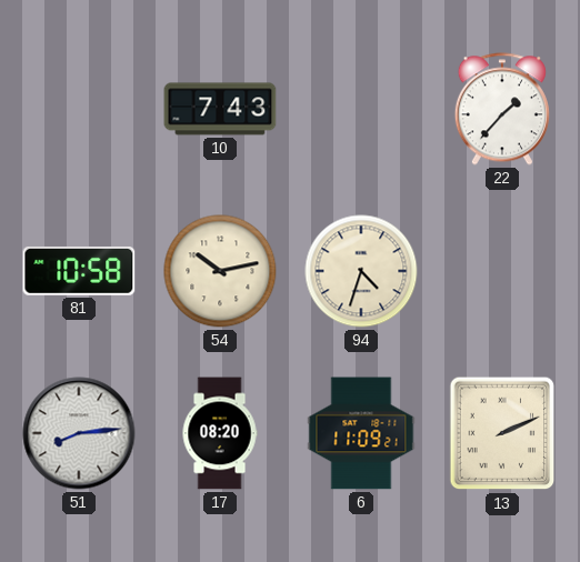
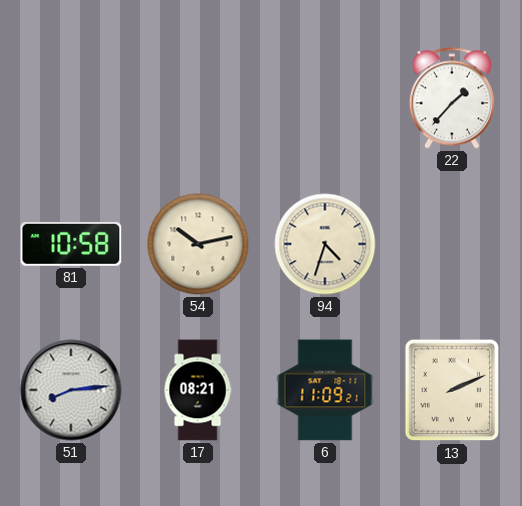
10: 7:43 -> none (220, 109)
17: 08:20 -> 08:21 (198, 390)
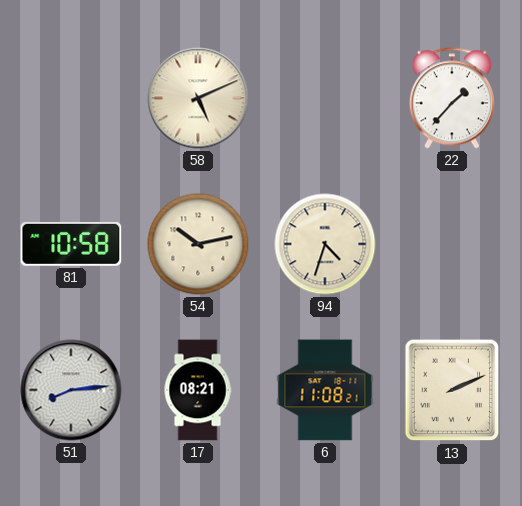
58: none -> 5:11 (198, 98)
6: 11:09 -> 11:08 (325, 390)
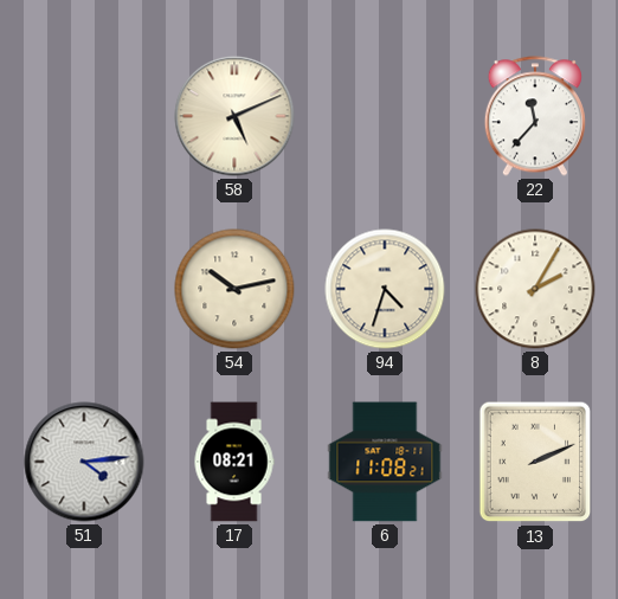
22: 1:37 -> 11:37 (535, 116)
81: 10:58 -> none (71, 244)
8: none -> 2:05 (535, 289)
51: 8:14 -> 4:14 (84, 462)
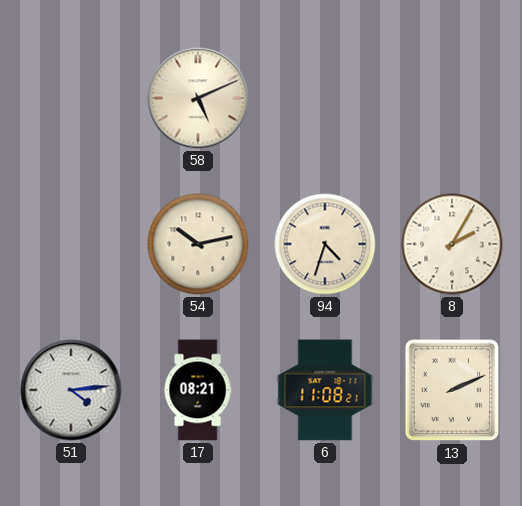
22: 11:37 -> none (535, 116)
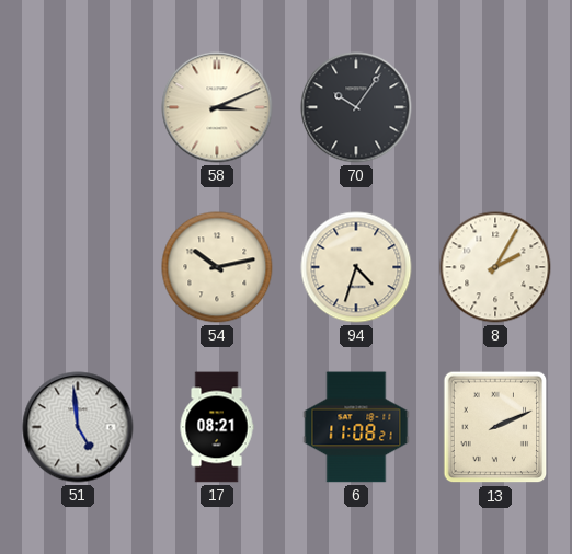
58: 5:11 -> 3:11 (217, 107)
70: none -> 10:06 (356, 107)
51: 4:14 -> 4:59 (78, 427)
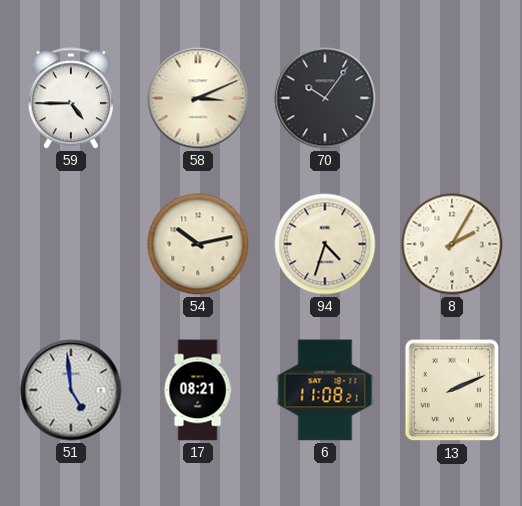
59: none -> 4:45 (71, 98)
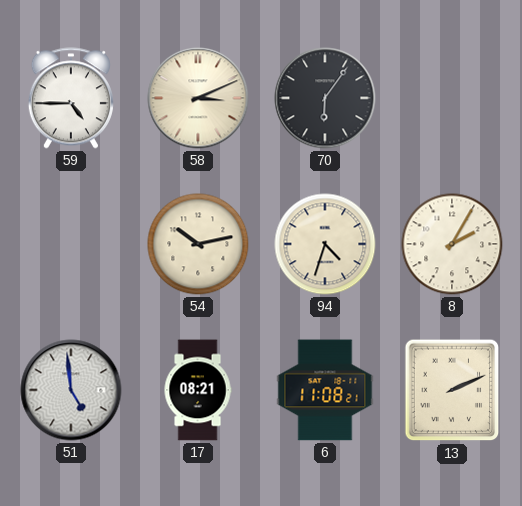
70: 10:06 -> 6:06 (325, 98)
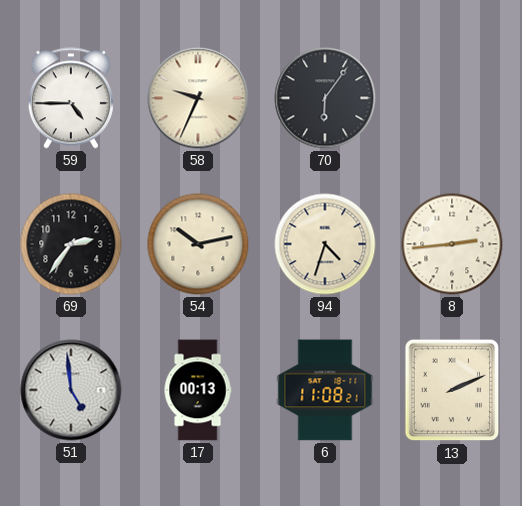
58: 3:11 -> 9:34 (198, 98)
69: none -> 2:36 (71, 244)
8: 2:05 -> 2:44 (452, 244)
17: 08:21 -> 00:13 (198, 390)
